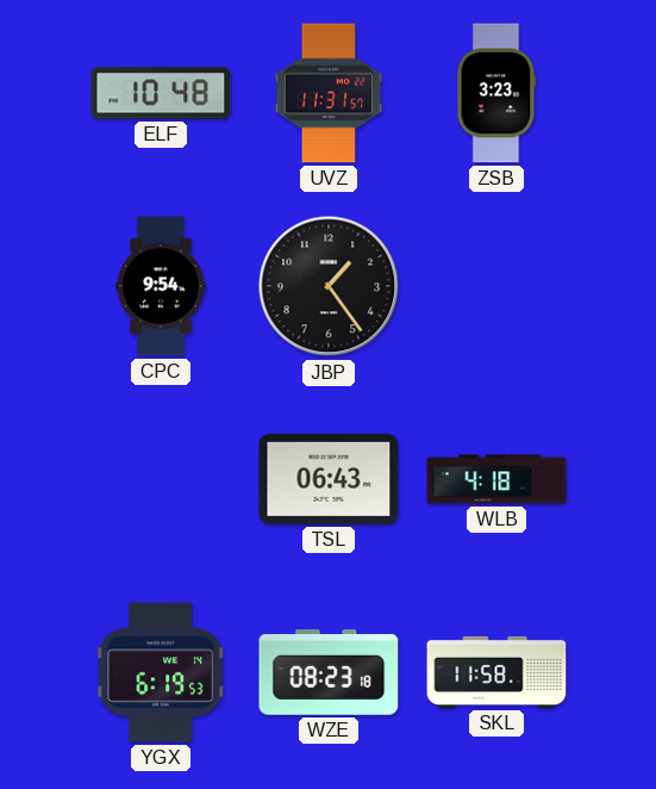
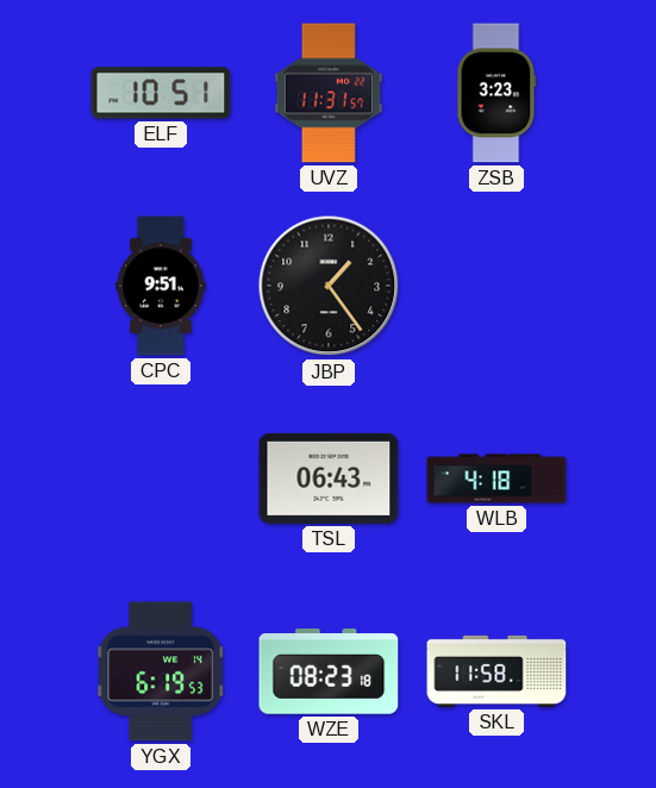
ELF: 10:48 -> 10:51 (161, 93)
CPC: 9:54 -> 9:51 (161, 286)
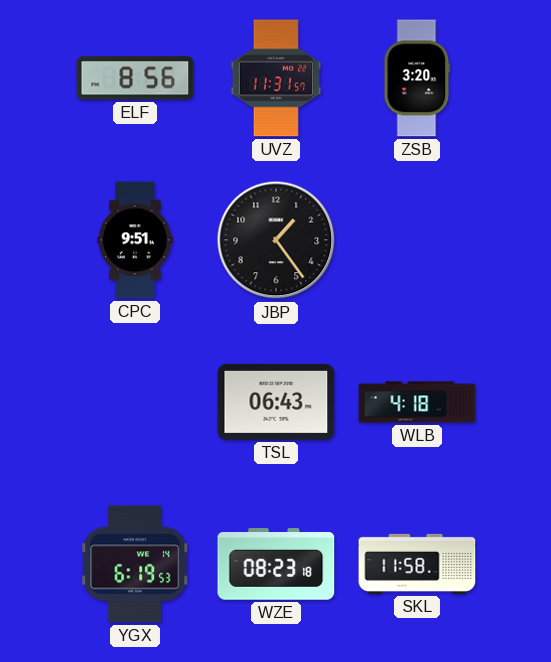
ELF: 10:51 -> 8:56 (135, 78)
ZSB: 3:23 -> 3:20 (417, 78)
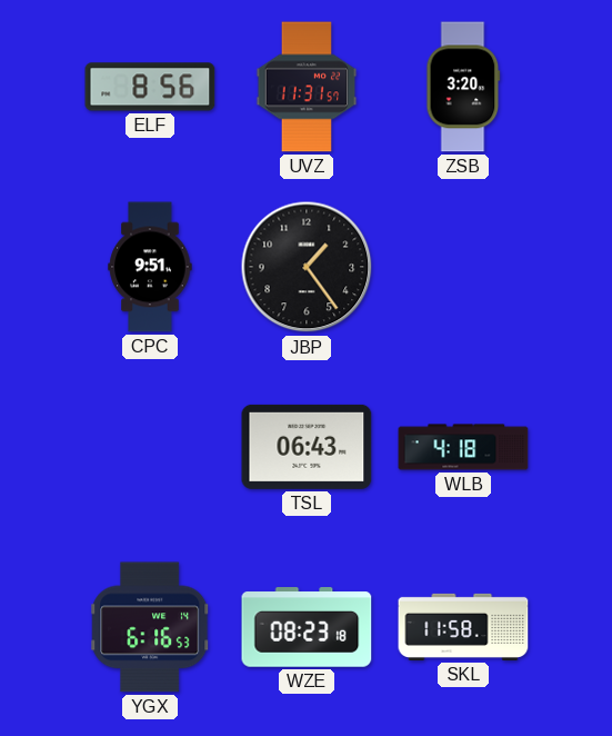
YGX: 6:19 -> 6:16 (150, 627)
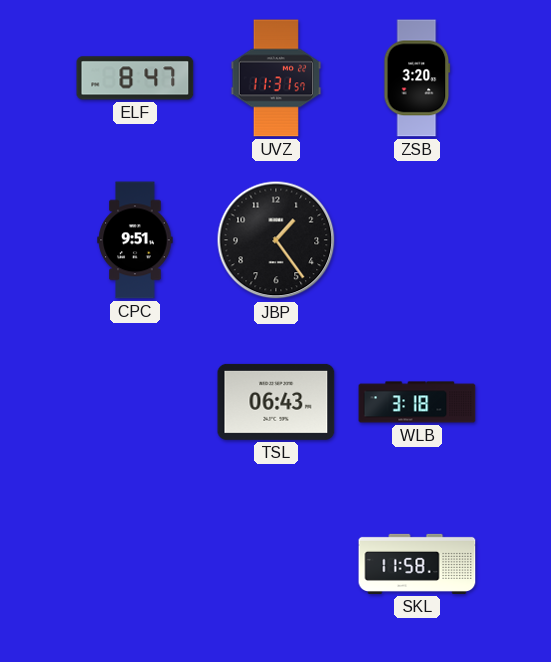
ELF: 8:56 -> 8:47 (135, 78)
WLB: 4:18 -> 3:18 (417, 402)
YGX: 6:16 -> none (150, 627)
WZE: 08:23 -> none (307, 627)
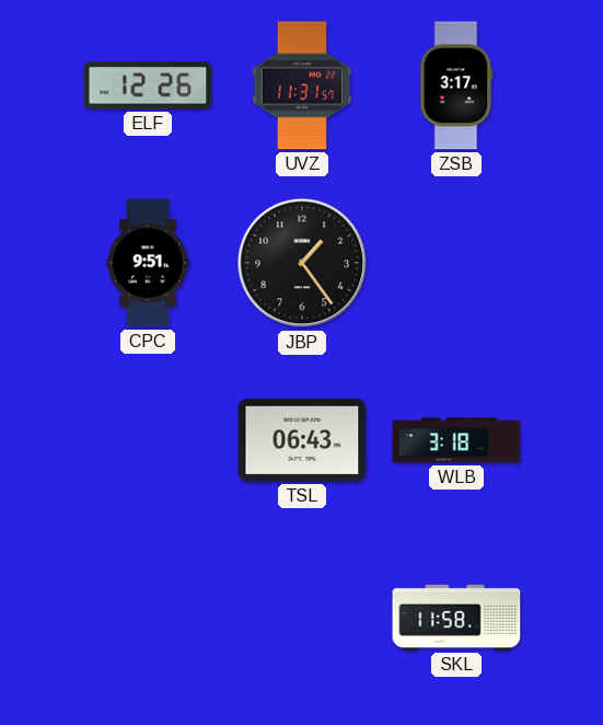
ELF: 8:47 -> 12:26 (148, 85)
ZSB: 3:20 -> 3:17 (456, 85)
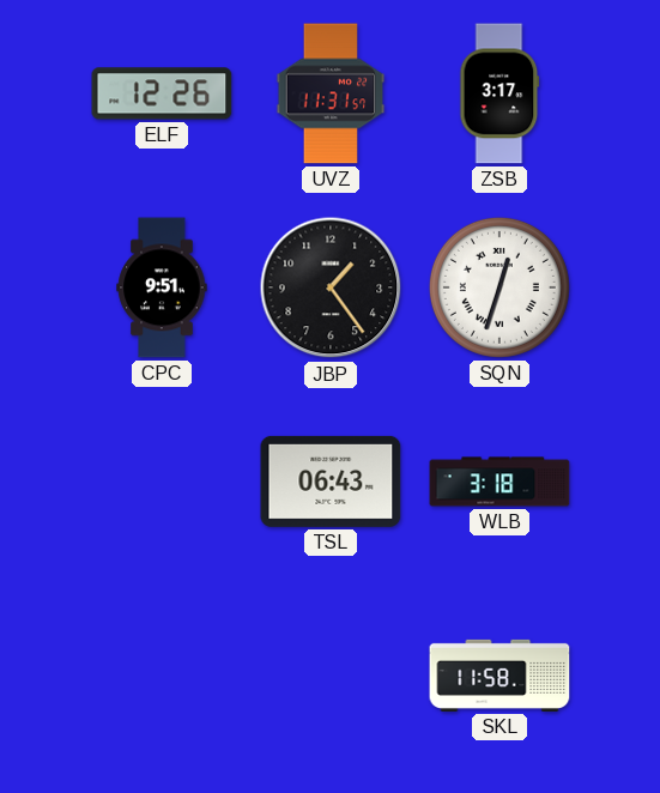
SQN: none -> 12:33 (499, 287)
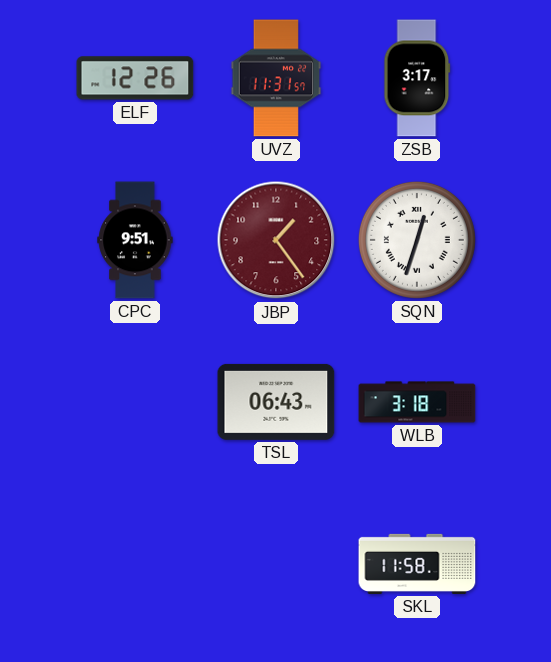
JBP dial: black -> burgundy (276, 240)
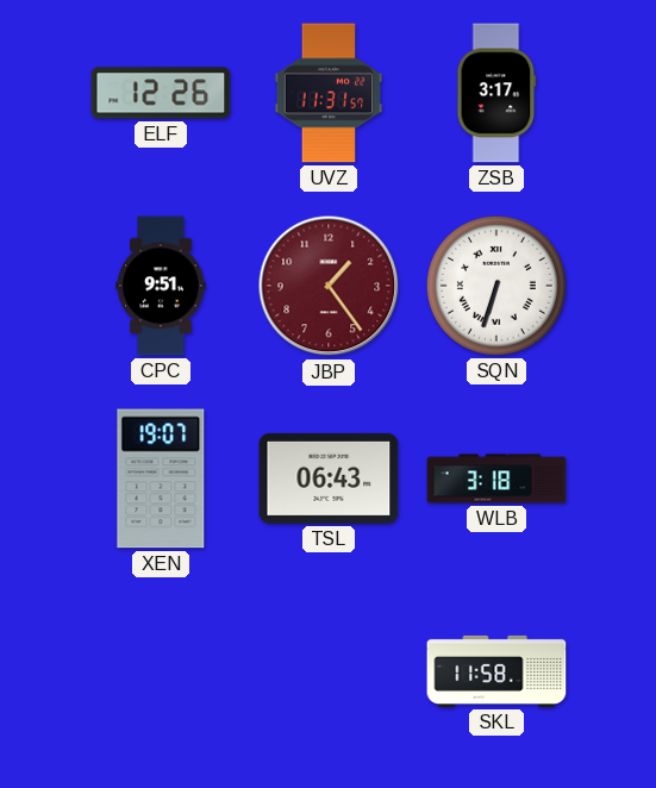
SQN: 12:33 -> 6:33 (496, 286)
XEN: none -> 19:07 (161, 479)
